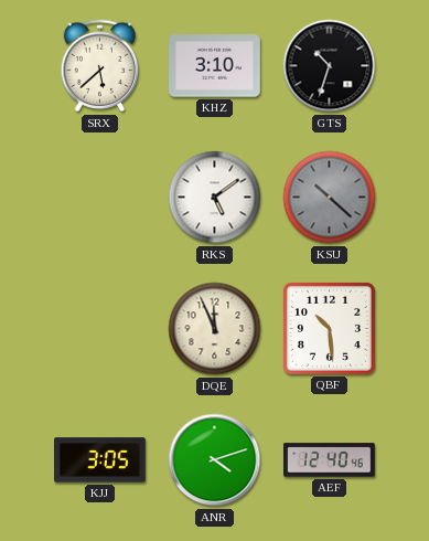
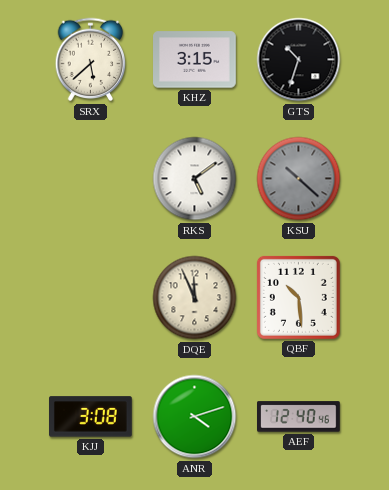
KHZ: 3:10 -> 3:15 (195, 60)
KJJ: 3:05 -> 3:08 (91, 417)
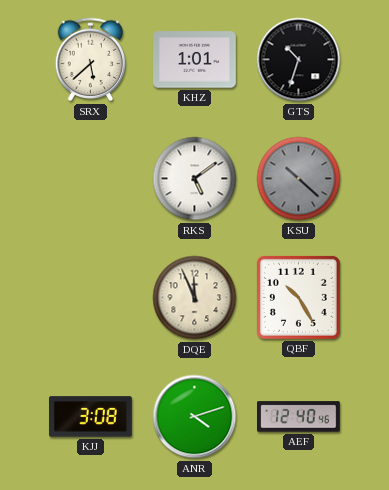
KHZ: 3:15 -> 1:01 (195, 60)
QBF: 10:29 -> 10:25 (298, 297)
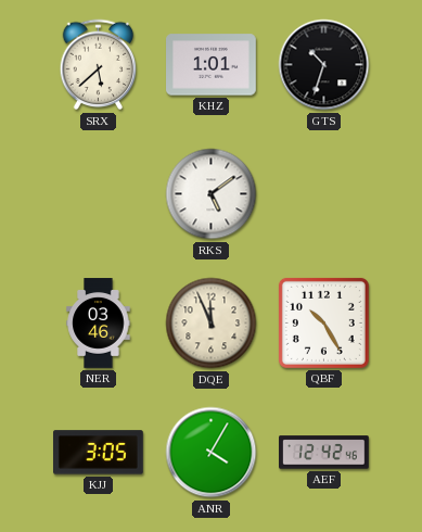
KSU: 10:22 -> none (299, 179)
NER: none -> 03:46 (99, 324)
KJJ: 3:08 -> 3:05 (99, 453)
ANR: 4:12 -> 4:05 (212, 453)
AEF: 12:40 -> 12:42 (324, 453)
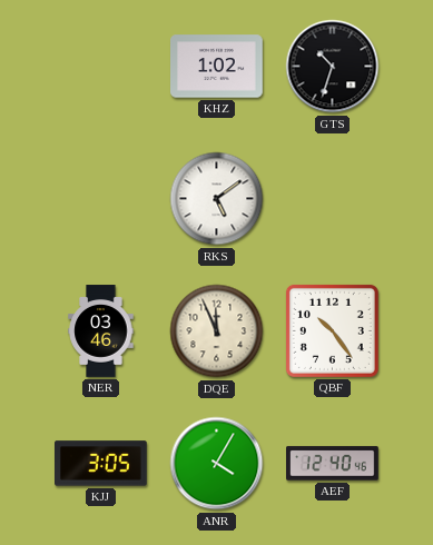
SRX: 5:38 -> none (99, 65)
KHZ: 1:01 -> 1:02 (217, 67)
QBF: 10:25 -> 10:24 (332, 330)
AEF: 12:42 -> 12:40 (333, 464)
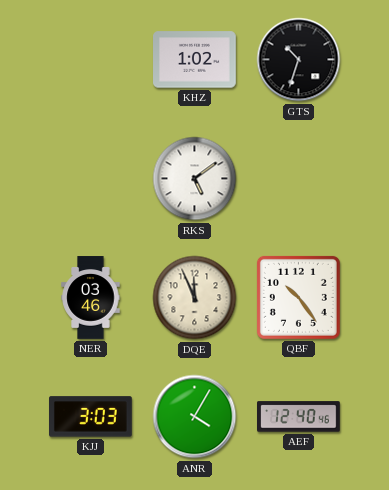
KJJ: 3:05 -> 3:03 (91, 417)
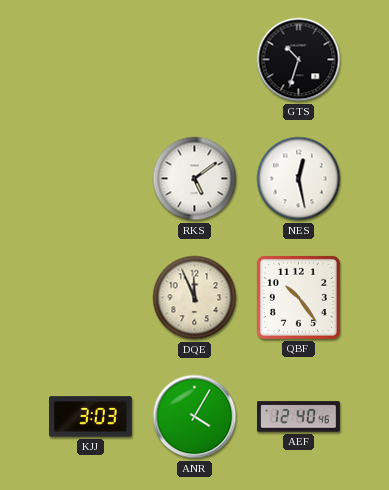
KHZ: 1:02 -> none (195, 60)
NES: none -> 12:28 (299, 179)
NER: 03:46 -> none (91, 298)
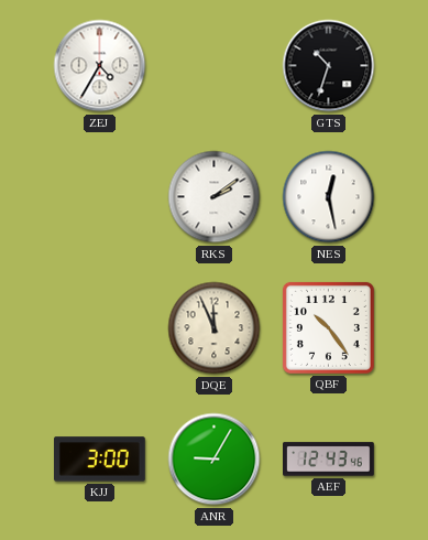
ZEJ: none -> 4:35 (100, 66)
RKS: 5:09 -> 2:09 (215, 197)
KJJ: 3:03 -> 3:00 (100, 460)
ANR: 4:05 -> 9:05 (215, 460)
AEF: 12:40 -> 12:43 (329, 460)
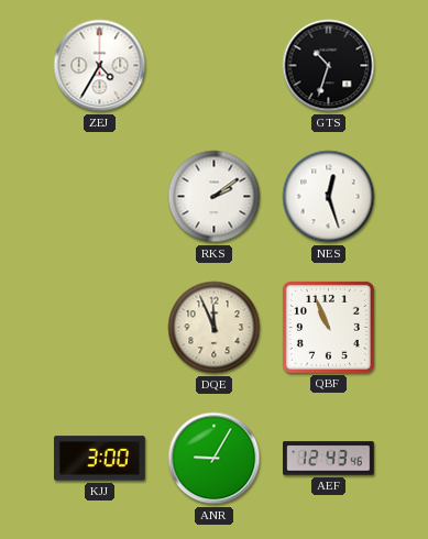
NES: 12:28 -> 12:27 (329, 197)
QBF: 10:24 -> 10:56 (328, 327)
